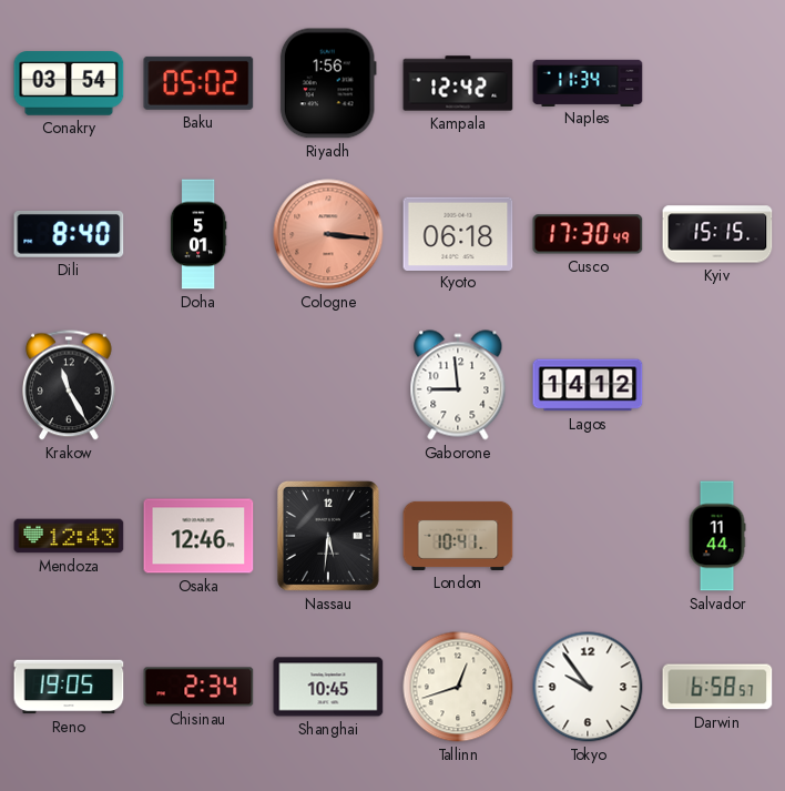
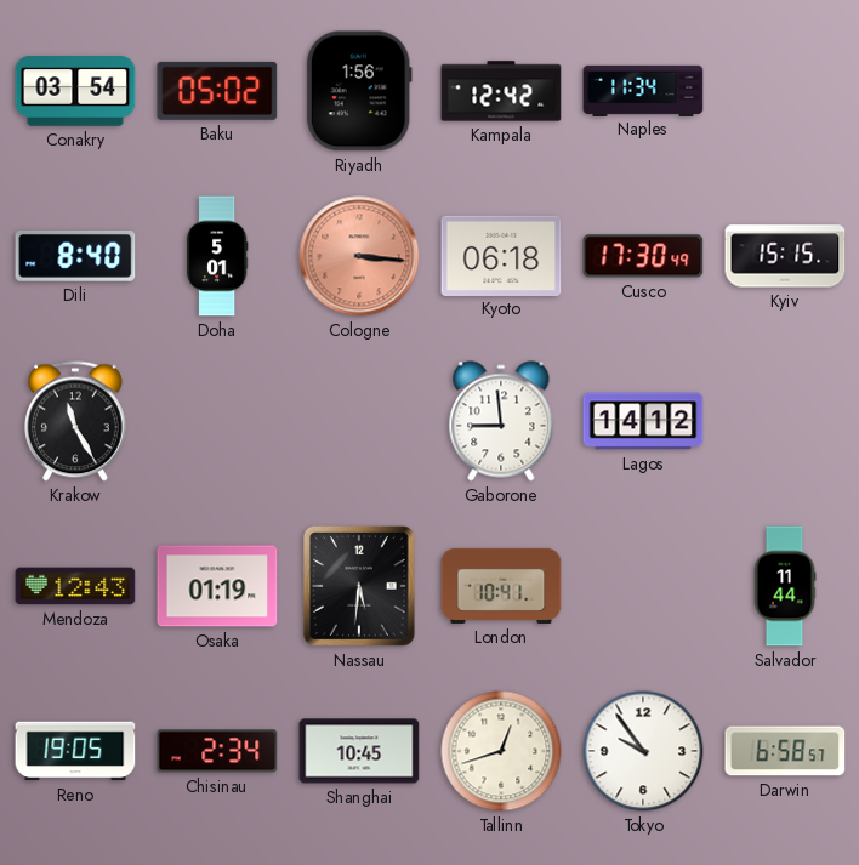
Osaka: 12:46 -> 01:19 (217, 586)
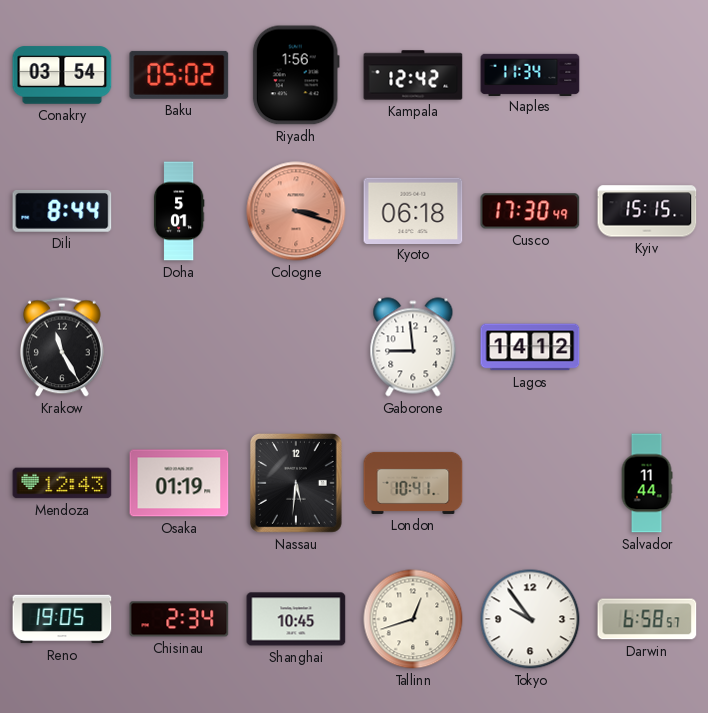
Dili: 8:40 -> 8:44 (62, 211)
Cologne: 3:16 -> 3:18 (296, 211)
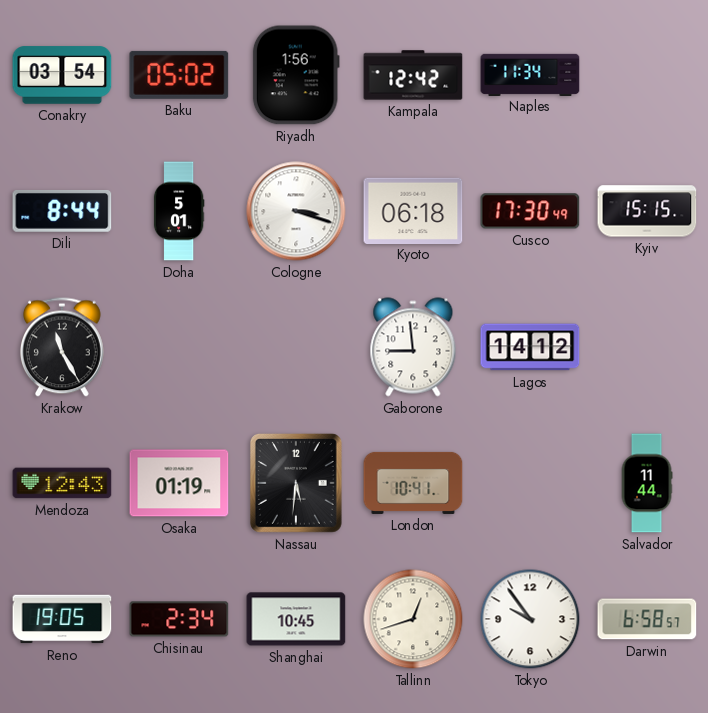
Cologne dial: salmon -> white (296, 211)
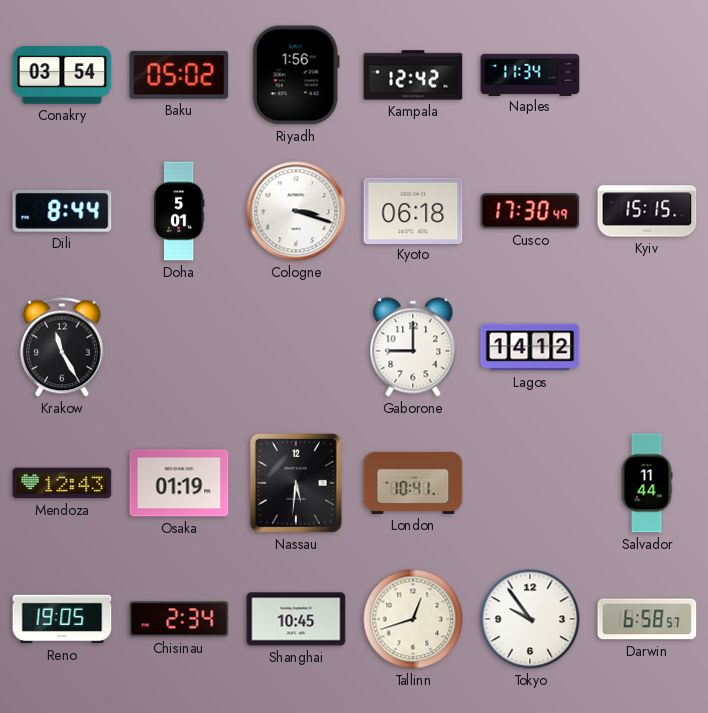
Gaborone: 8:59 -> 9:00 (413, 347)
